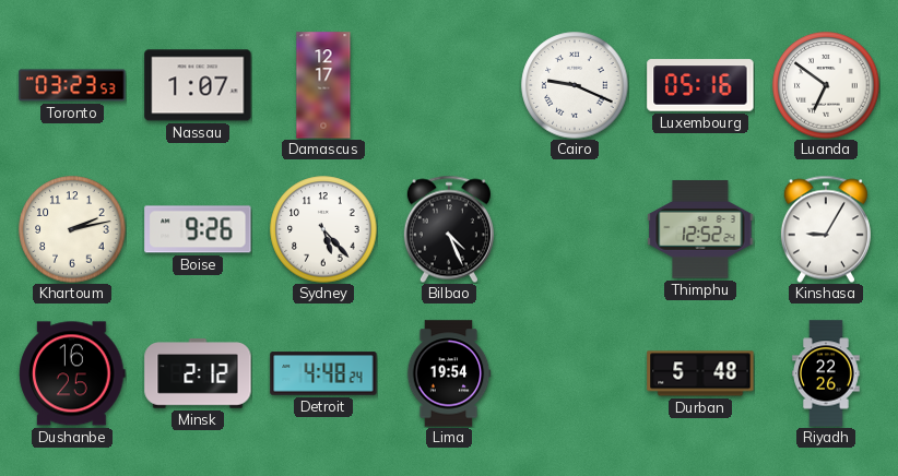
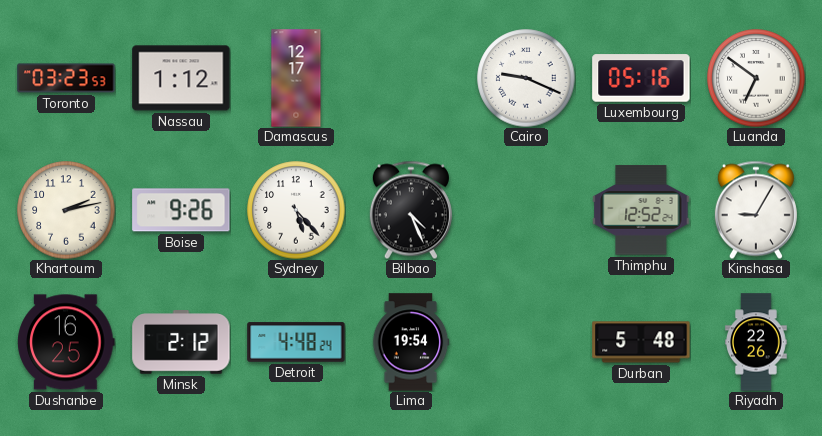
Nassau: 1:07 -> 1:12 (181, 78)
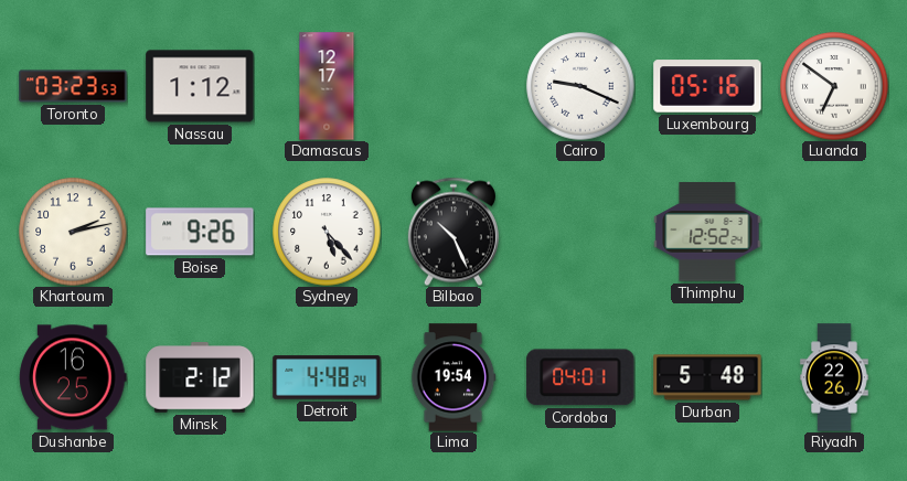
Bilbao: 4:26 -> 10:26 (453, 232)
Kinshasa: 9:05 -> none (756, 210)
Cordoba: none -> 04:01 (580, 377)
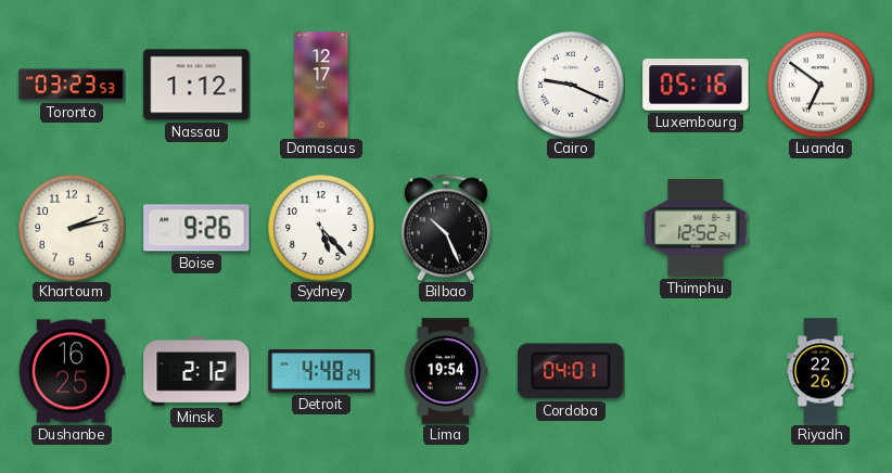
Durban: 5:48 -> none (707, 377)
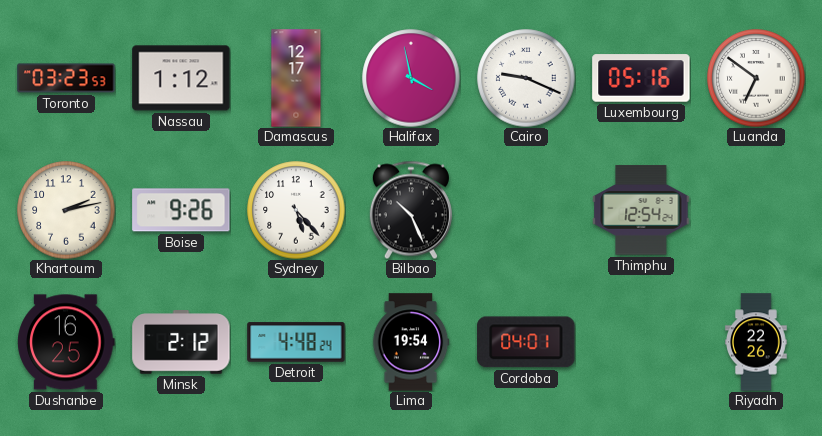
Halifax: none -> 3:58 (411, 78)
Thimphu: 12:52 -> 12:54 (641, 210)
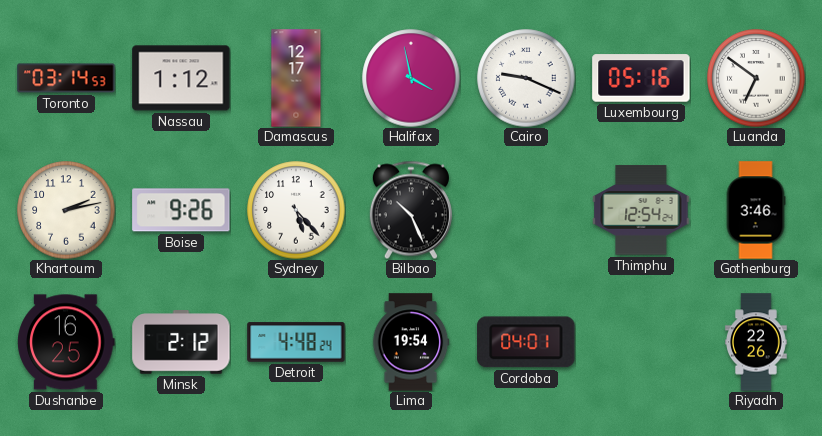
Toronto: 03:23 -> 03:14 (66, 78)
Gothenburg: none -> 3:46 (756, 210)
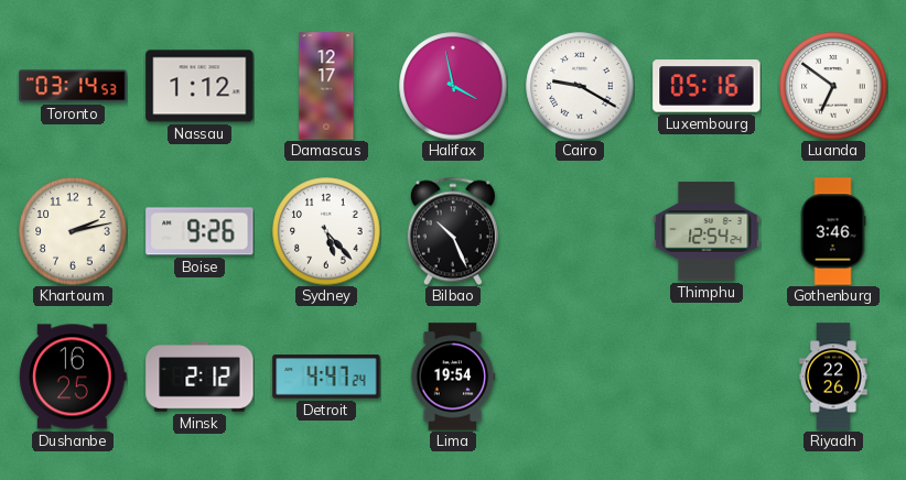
Cairo: 9:19 -> 9:20 (580, 86)
Detroit: 4:48 -> 4:47 (326, 377)
Cordoba: 04:01 -> none (526, 342)
